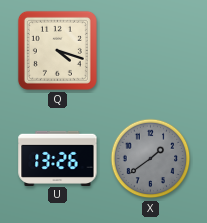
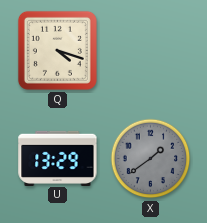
U: 13:26 -> 13:29 (58, 158)
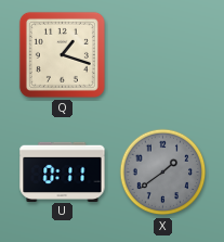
Q: 4:18 -> 1:18 (62, 54)
U: 13:29 -> 0:11 (63, 171)
